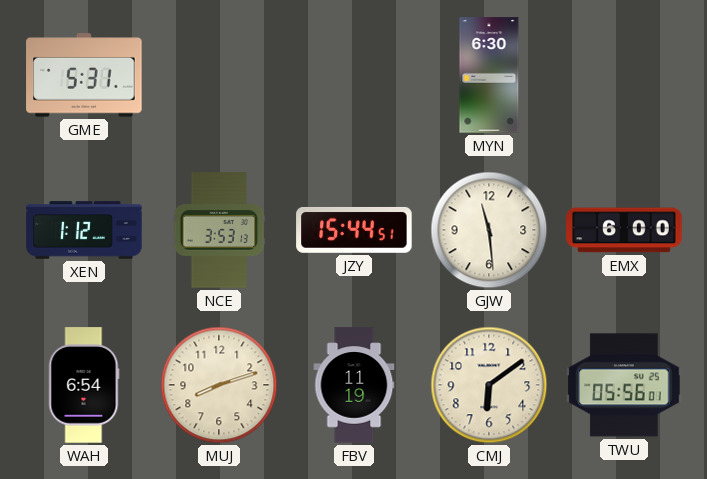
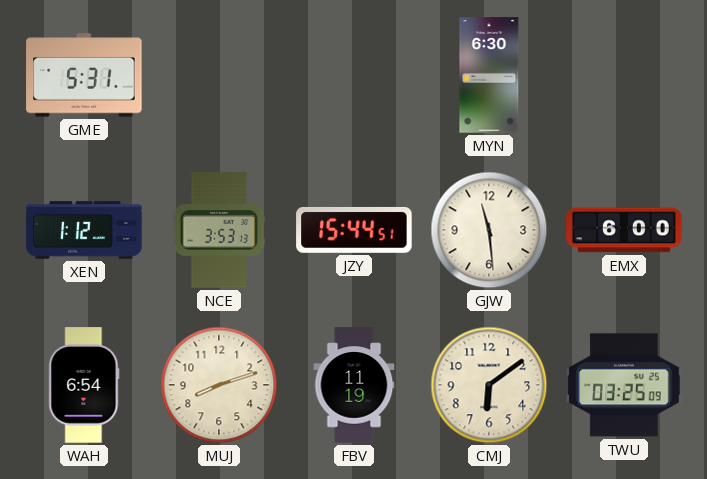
TWU: 05:56 -> 03:25 (624, 385)
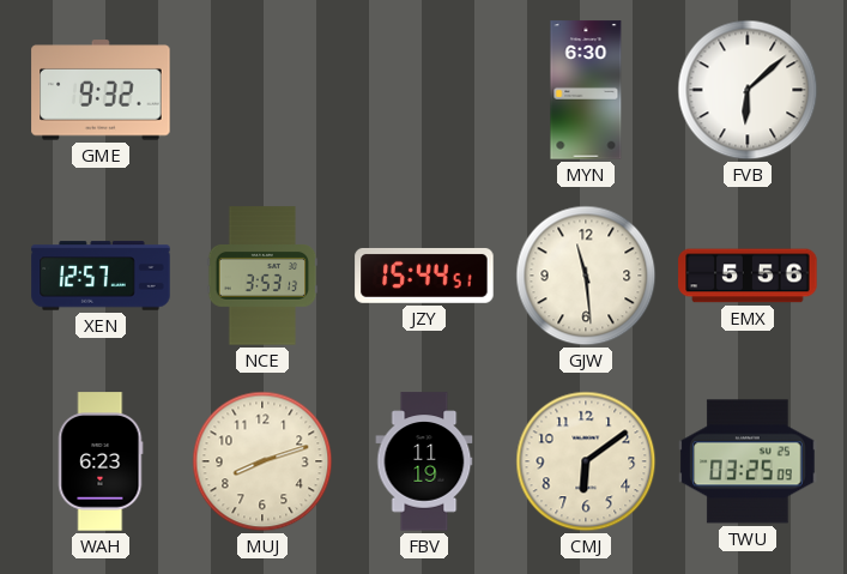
GME: 5:31 -> 9:32 (101, 90)
FVB: none -> 6:08 (748, 90)
XEN: 1:12 -> 12:57 (101, 276)
EMX: 6:00 -> 5:56 (748, 276)
WAH: 6:54 -> 6:23 (101, 461)
